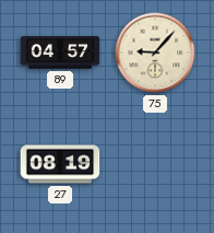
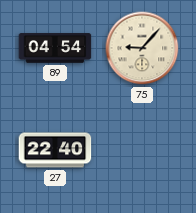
89: 04:57 -> 04:54 (55, 48)
27: 08:19 -> 22:40 (55, 150)
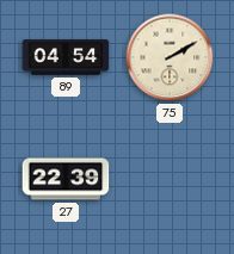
75: 9:07 -> 2:10 (170, 57)
27: 22:40 -> 22:39 (66, 179)
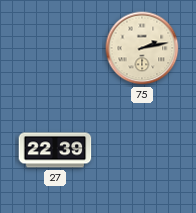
89: 04:54 -> none (66, 57)
75: 2:10 -> 2:13 (142, 48)
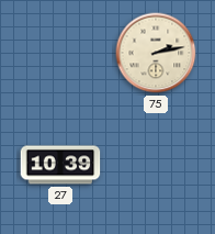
27: 22:39 -> 10:39 (60, 165)
